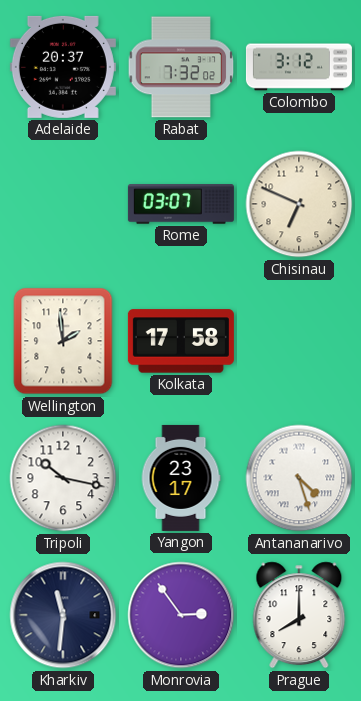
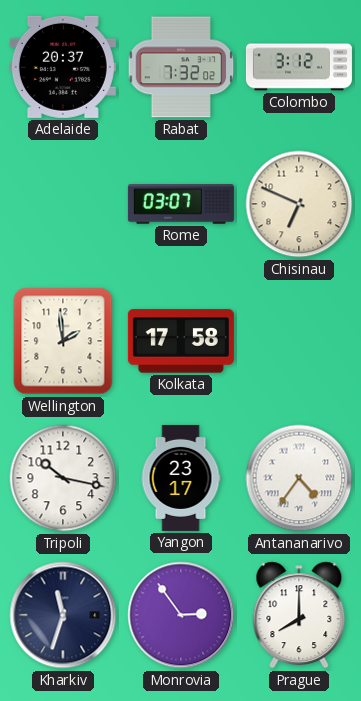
Antananarivo: 4:27 -> 4:36 (299, 478)
Kharkiv: 11:31 -> 11:33 (63, 615)
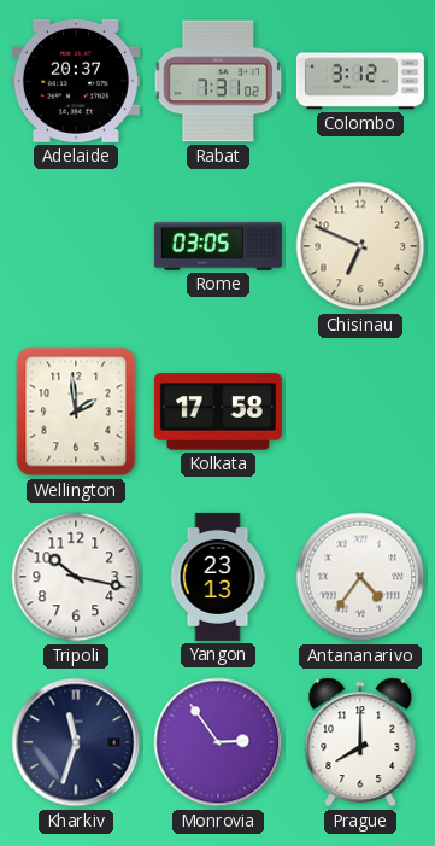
Rabat: 7:32 -> 7:31 (218, 81)
Rome: 03:07 -> 03:05 (218, 246)
Yangon: 23:17 -> 23:13 (218, 577)
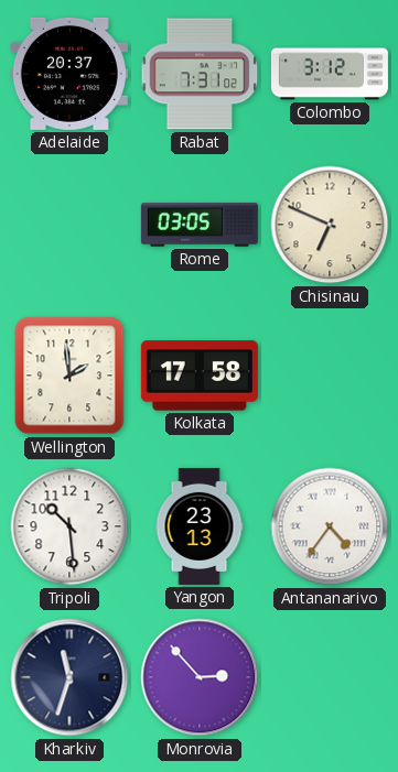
Tripoli: 10:17 -> 10:29 (69, 526)
Monrovia: 2:54 -> 2:53 (200, 677)
Prague: 8:00 -> none (360, 742)
